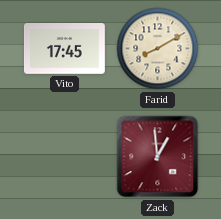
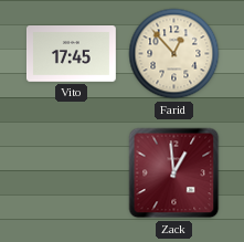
Farid: 8:10 -> 12:53 (174, 54)
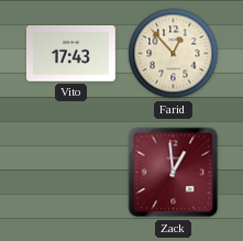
Vito: 17:45 -> 17:43 (70, 54)
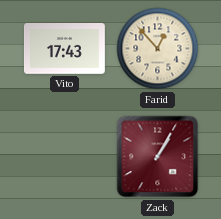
Zack: 12:59 -> 1:05 (158, 157)
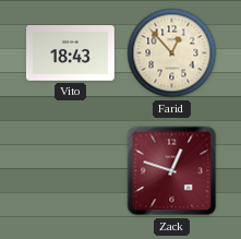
Vito: 17:43 -> 18:43 (70, 53)
Zack: 1:05 -> 12:48 (172, 171)
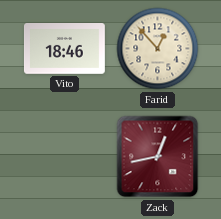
Vito: 18:43 -> 18:46 (64, 49)
Zack: 12:48 -> 12:43 (158, 157)
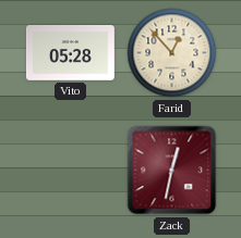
Vito: 18:46 -> 05:28 (70, 53)
Zack: 12:43 -> 12:32 (172, 171)
